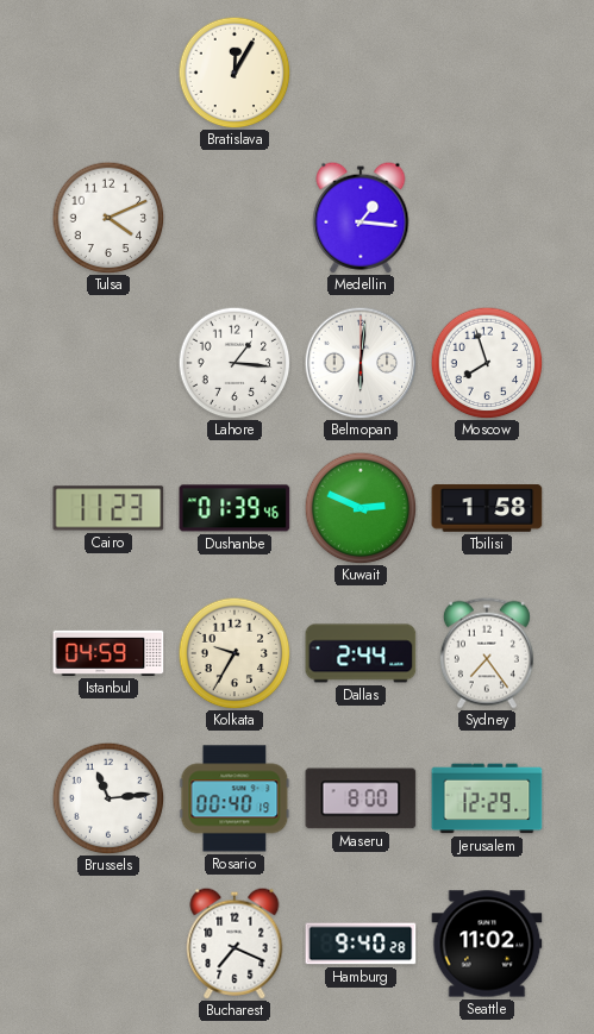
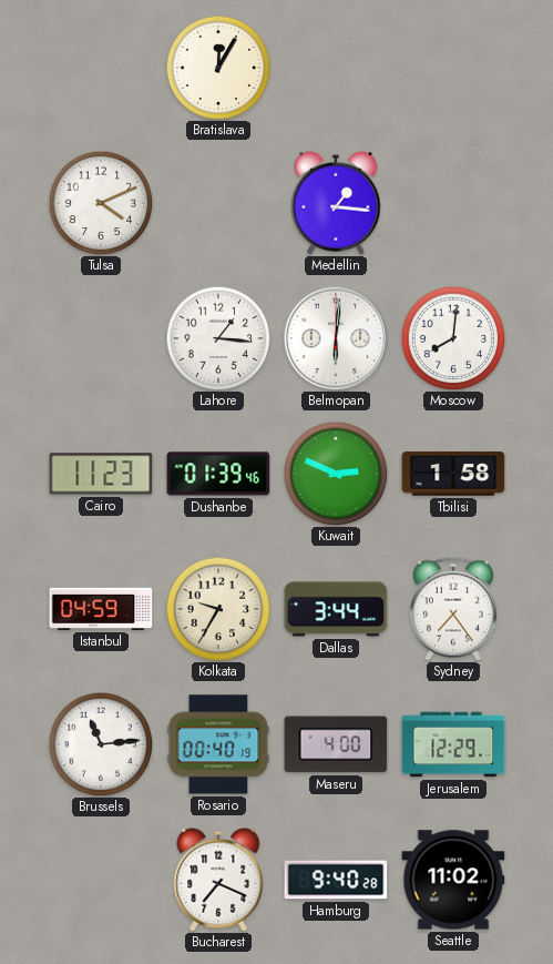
Moscow: 7:57 -> 8:01 (453, 338)
Dallas: 2:44 -> 3:44 (336, 609)
Maseru: 8:00 -> 4:00 (336, 744)
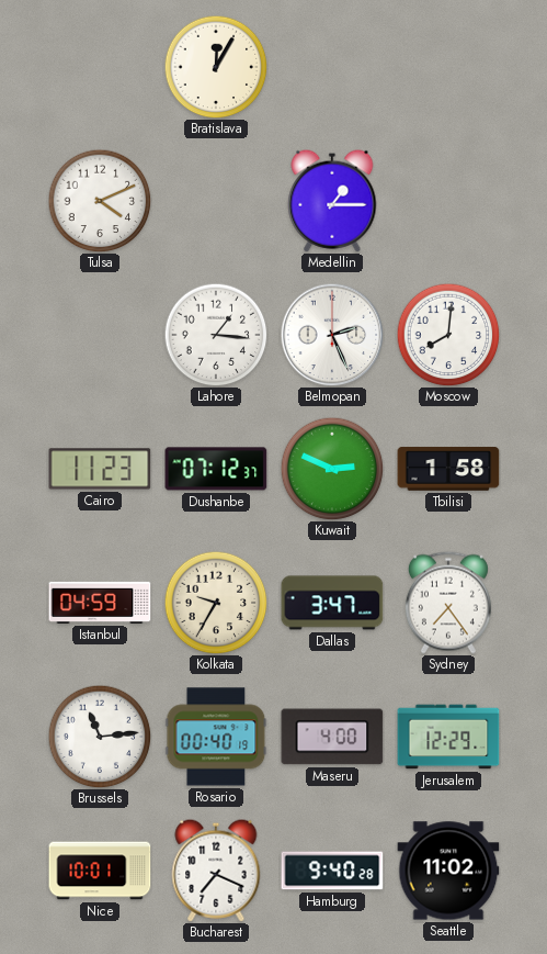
Medellin: 1:16 -> 1:15 (332, 201)
Belmopan: 6:01 -> 2:26 (332, 335)
Dushanbe: 01:39 -> 07:12 (216, 469)
Dallas: 3:44 -> 3:47 (332, 603)
Nice: none -> 10:01 (100, 871)
